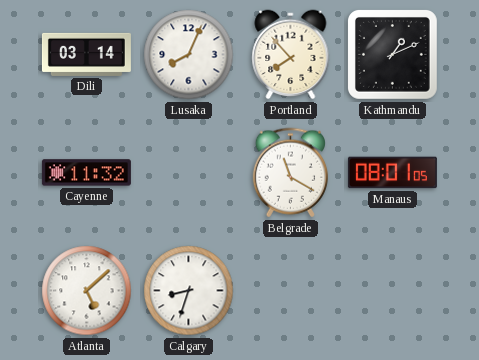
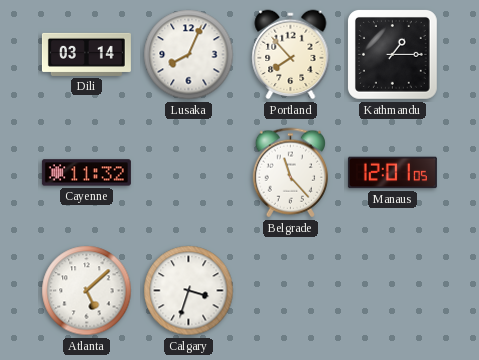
Kathmandu: 1:11 -> 1:15 (392, 54)
Belgrade: 11:20 -> 11:23 (290, 173)
Manaus: 08:01 -> 12:01 (392, 173)
Calgary: 8:33 -> 3:33 (189, 291)
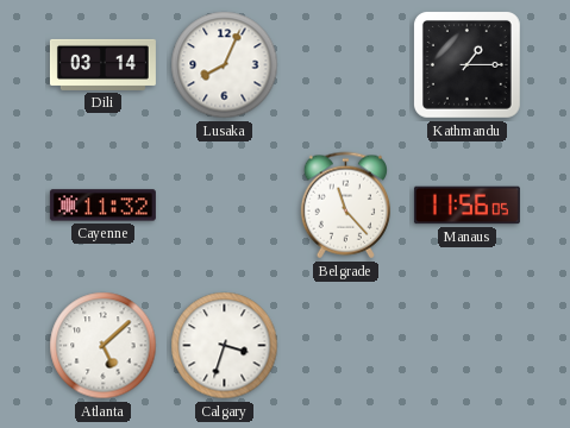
Portland: 7:53 -> none (291, 55)
Manaus: 12:01 -> 11:56 (466, 206)
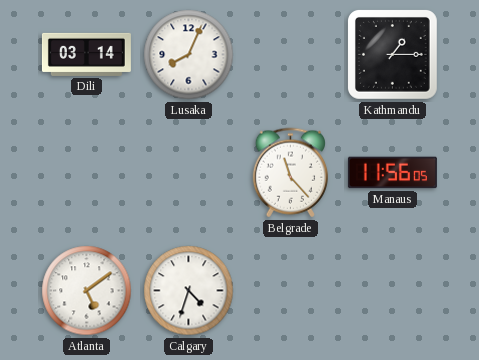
Cayenne: 11:32 -> none (102, 206)
Atlanta: 5:08 -> 5:09 (87, 291)
Calgary: 3:33 -> 4:33 (189, 291)
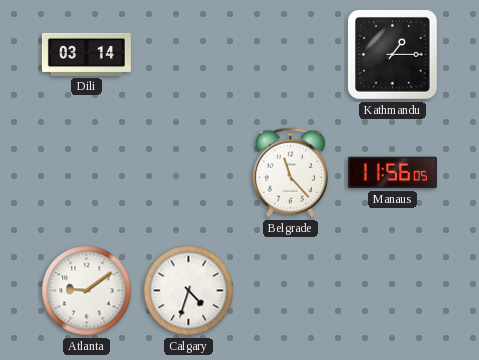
Lusaka: 8:04 -> none (189, 55)
Atlanta: 5:09 -> 9:09 (87, 291)
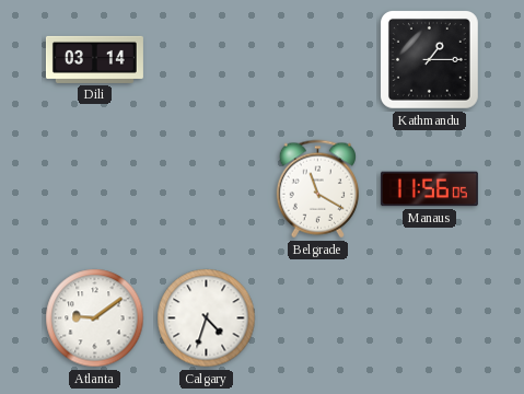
Belgrade: 11:23 -> 11:20 (317, 189)
